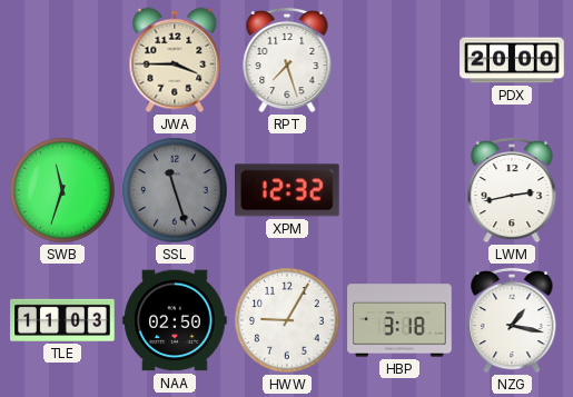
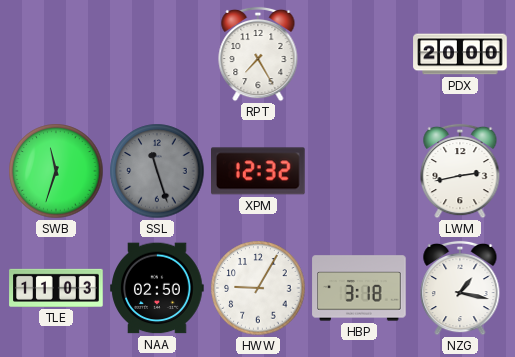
JWA: 3:45 -> none (175, 60)
RPT: 7:27 -> 7:25 (258, 54)
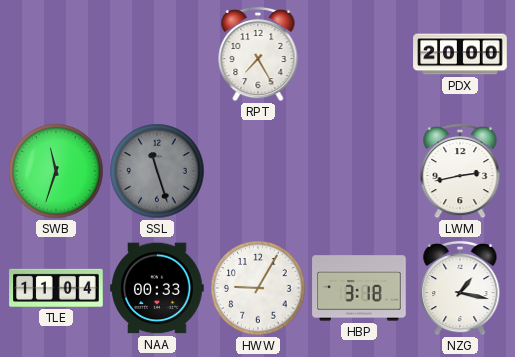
XPM: 12:32 -> none (259, 171)
TLE: 11:03 -> 11:04 (56, 288)
NAA: 02:50 -> 00:33 (157, 288)
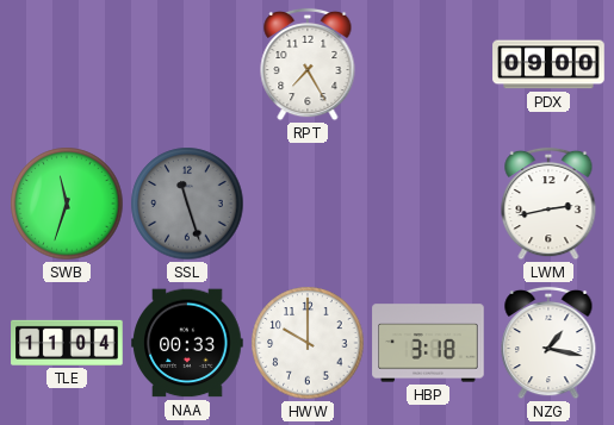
PDX: 20:00 -> 09:00 (548, 64)
HWW: 9:05 -> 10:00 (308, 343)
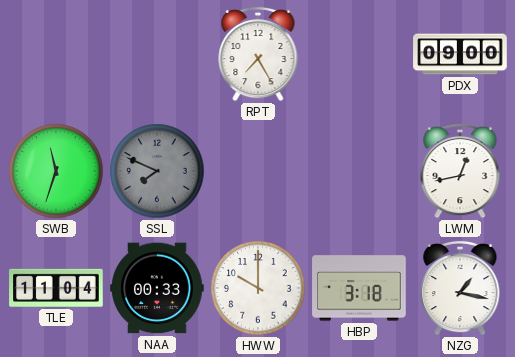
SSL: 11:27 -> 7:49 (157, 171)
LWM: 2:43 -> 12:43 (460, 171)
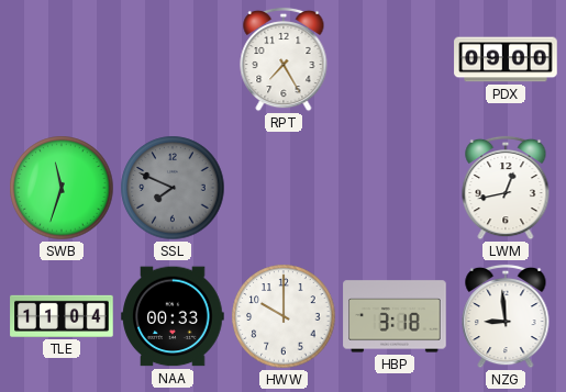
NZG: 1:17 -> 8:59 (506, 316)
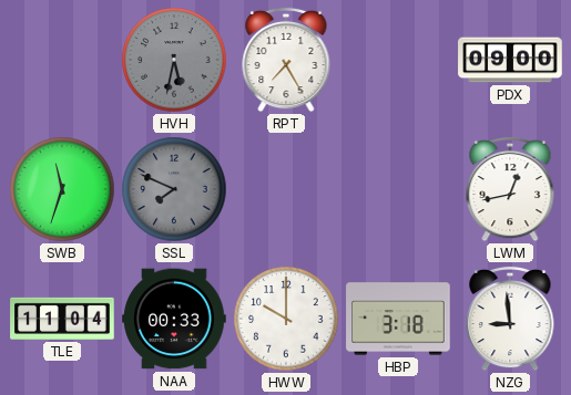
HVH: none -> 5:32 (174, 60)
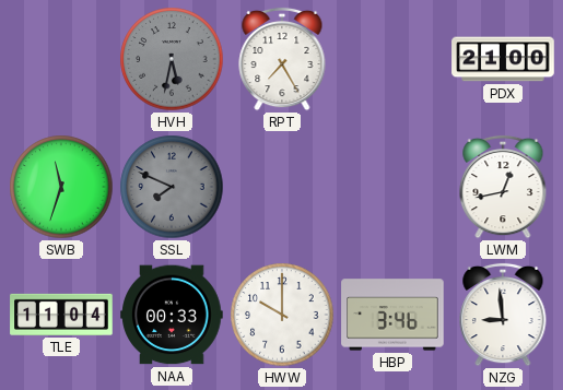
PDX: 09:00 -> 21:00 (503, 59)
HBP: 3:18 -> 3:46 (392, 315)
